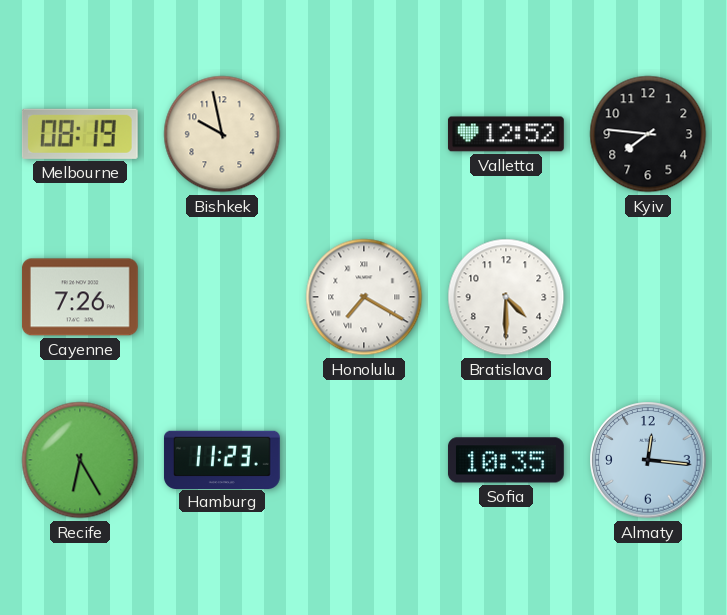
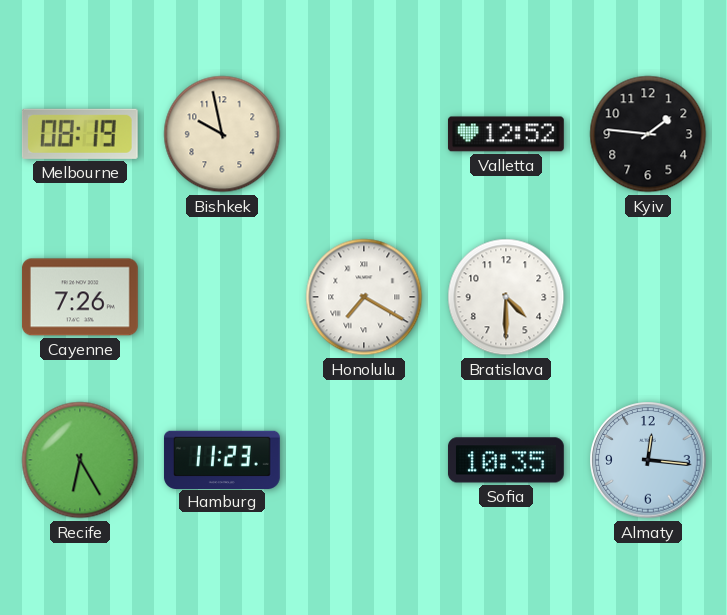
Kyiv: 7:46 -> 1:46 (648, 134)
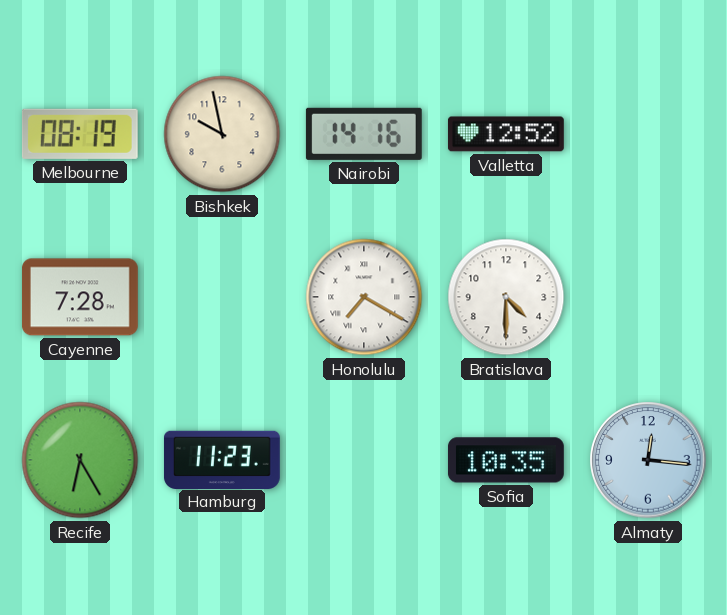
Nairobi: none -> 14:16 (364, 134)
Kyiv: 1:46 -> none (648, 134)
Cayenne: 7:26 -> 7:28 (80, 297)
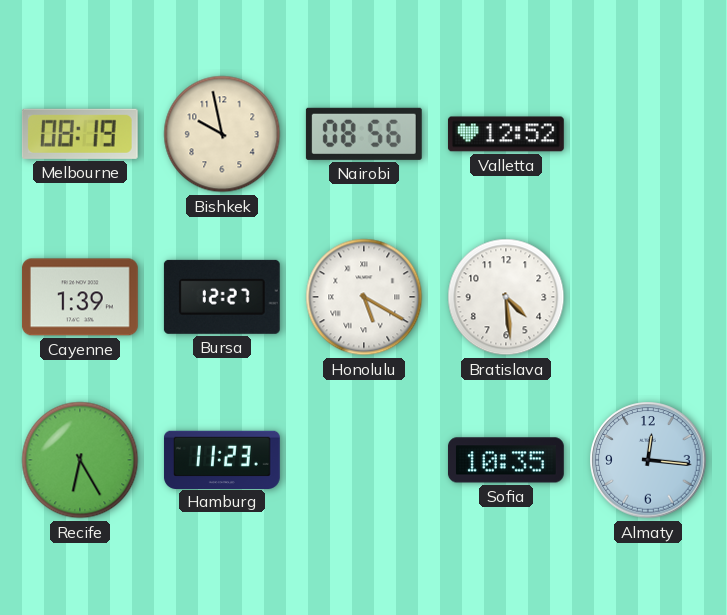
Nairobi: 14:16 -> 08:56 (364, 134)
Cayenne: 7:28 -> 1:39 (80, 297)
Bursa: none -> 12:27 (222, 297)
Honolulu: 7:20 -> 5:20 (364, 297)
Bratislava: 4:30 -> 4:29 (506, 297)
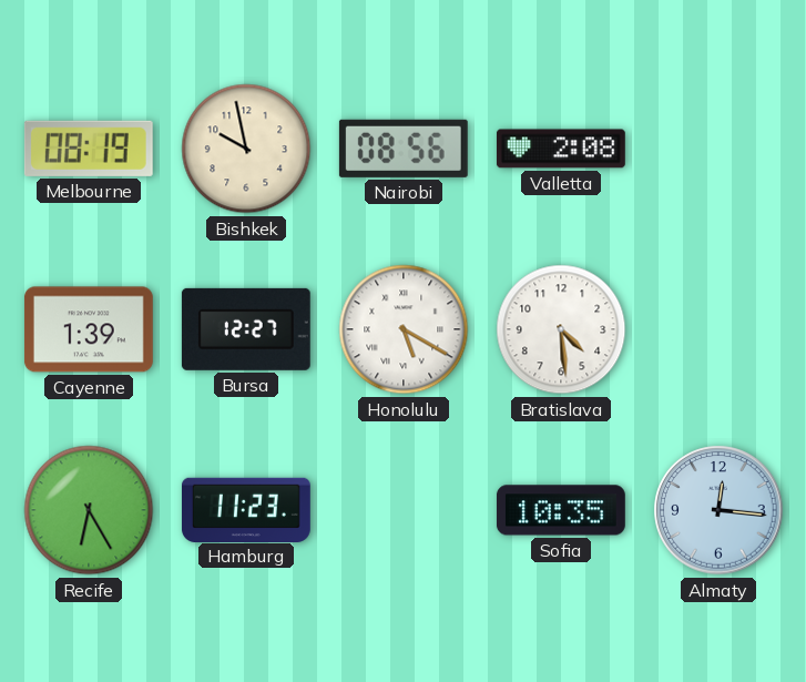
Valletta: 12:52 -> 2:08 (561, 149)
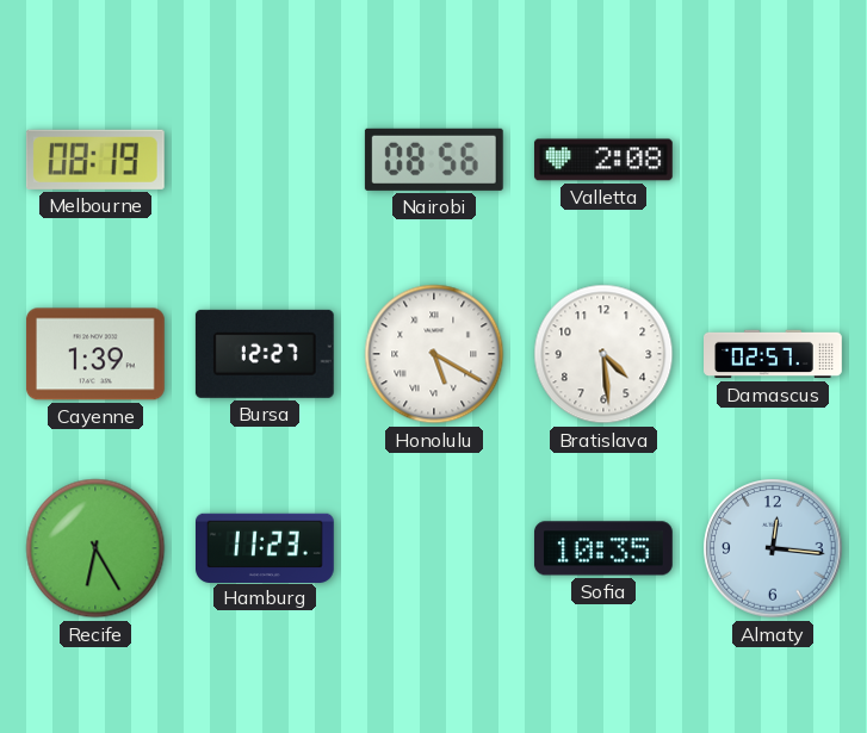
Bishkek: 9:58 -> none (246, 149)
Damascus: none -> 02:57 (774, 354)
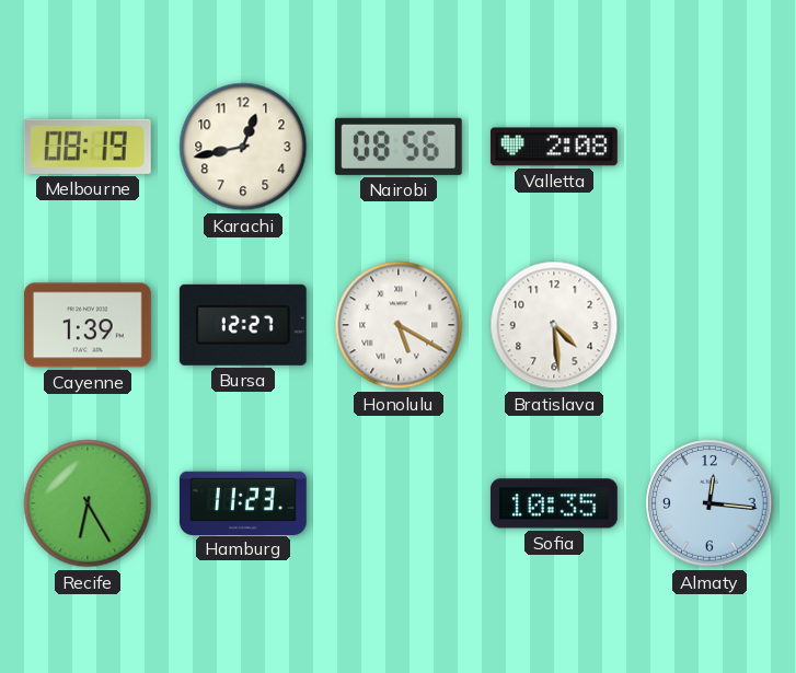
Karachi: none -> 12:43 (243, 147)
Damascus: 02:57 -> none (774, 354)
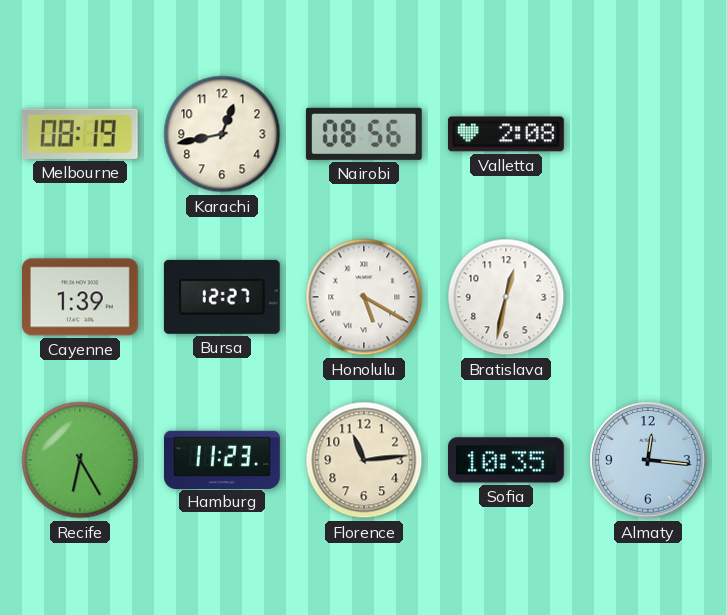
Bratislava: 4:29 -> 12:32 (506, 297)
Florence: none -> 11:14 (364, 460)
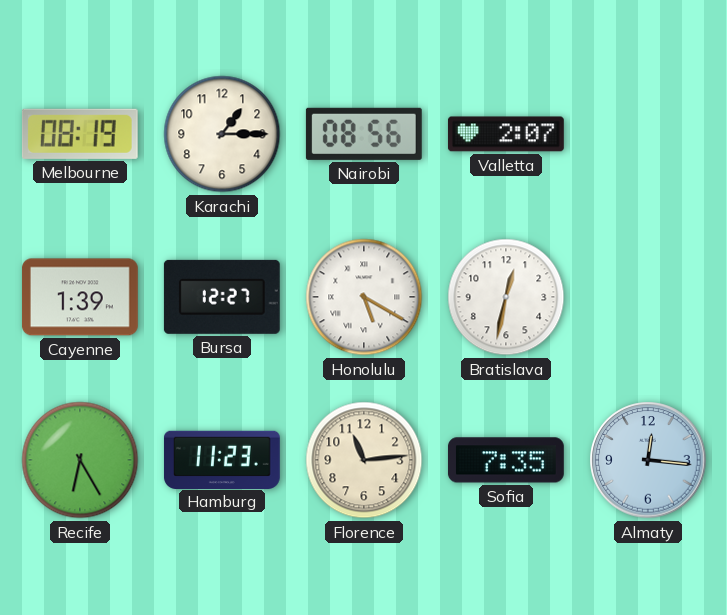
Karachi: 12:43 -> 1:15 (222, 134)
Valletta: 2:08 -> 2:07 (506, 134)
Sofia: 10:35 -> 7:35 (506, 460)
